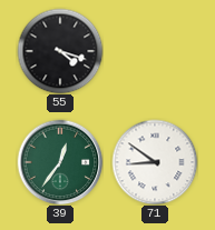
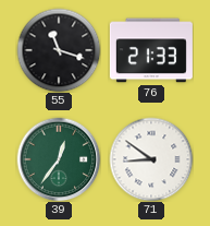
55: 4:18 -> 11:18 (59, 50)
76: none -> 21:33 (151, 50)
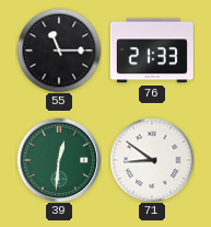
55: 11:18 -> 11:15 (59, 50)
39: 12:36 -> 12:31 (59, 160)
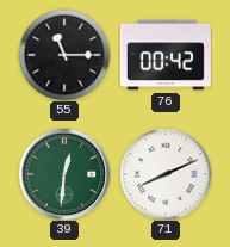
76: 21:33 -> 00:42 (166, 55)
71: 8:51 -> 8:11 (166, 174)
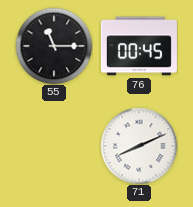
76: 00:42 -> 00:45 (139, 46)
39: 12:31 -> none (64, 174)
